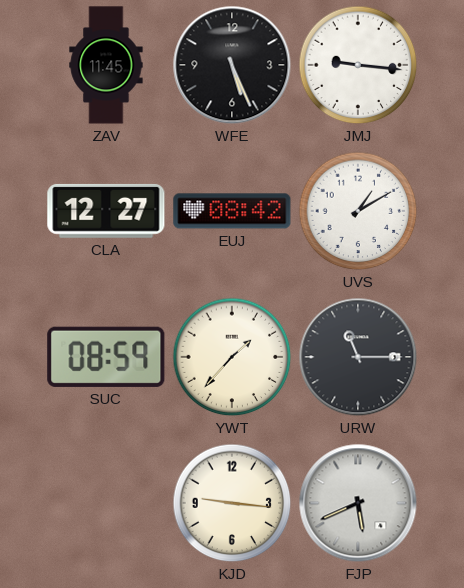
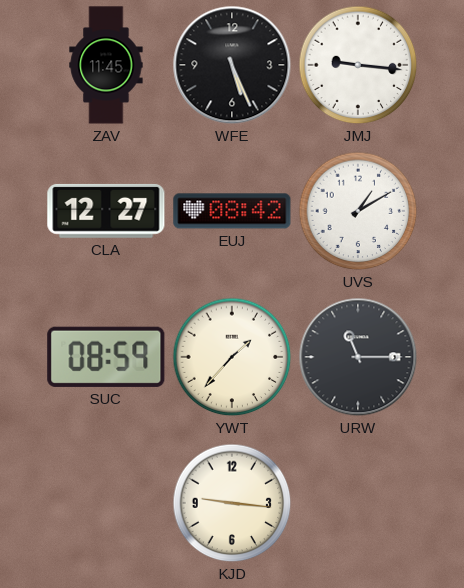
FJP: 5:41 -> none (358, 503)
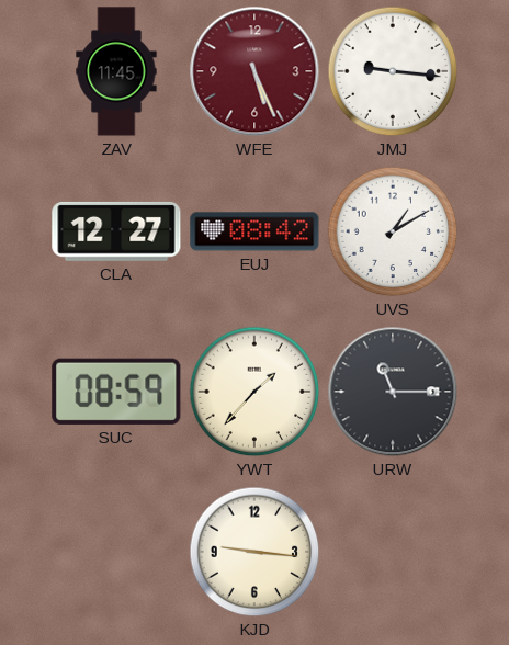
WFE dial: black -> burgundy (255, 71)
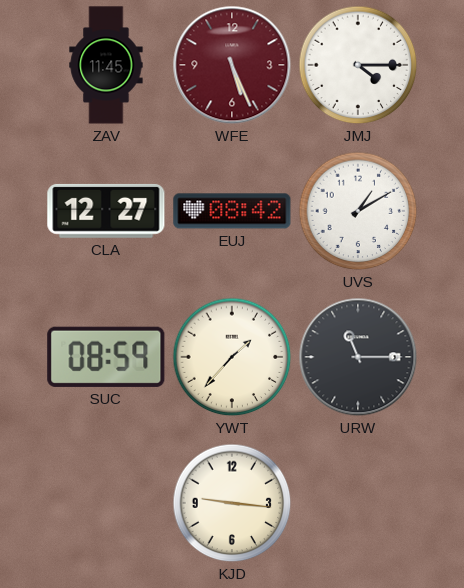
JMJ: 9:16 -> 4:15 (358, 65)
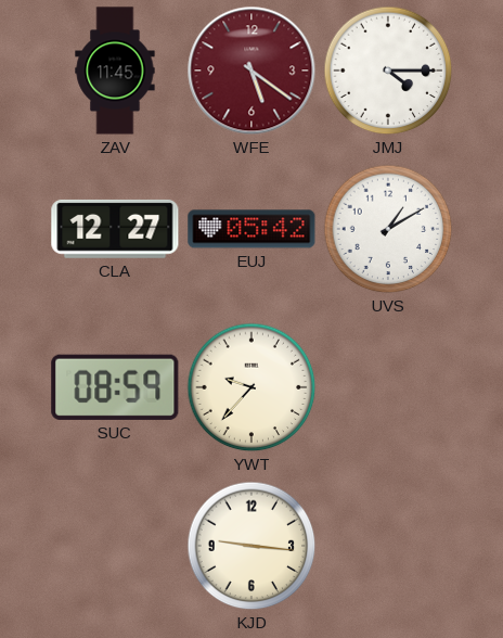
WFE: 5:26 -> 5:21 (251, 71)
EUJ: 08:42 -> 05:42 (251, 229)
YWT: 1:37 -> 9:37 (251, 387)
URW: 11:15 -> none (358, 357)
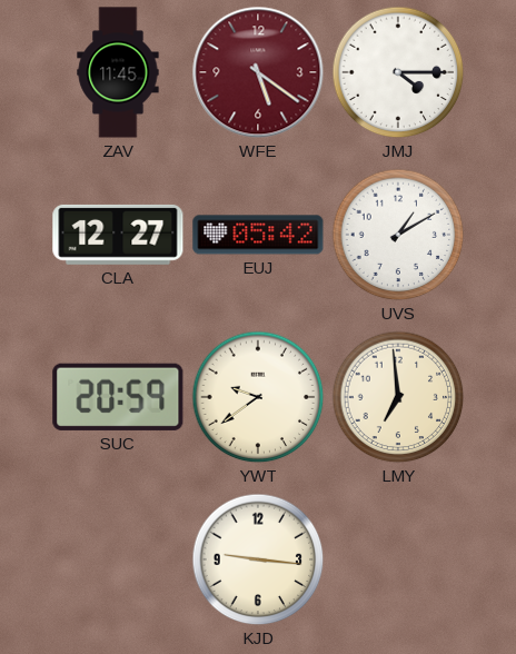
SUC: 08:59 -> 20:59 (118, 397)
YWT: 9:37 -> 9:39 (258, 397)
LMY: none -> 6:59 (398, 397)
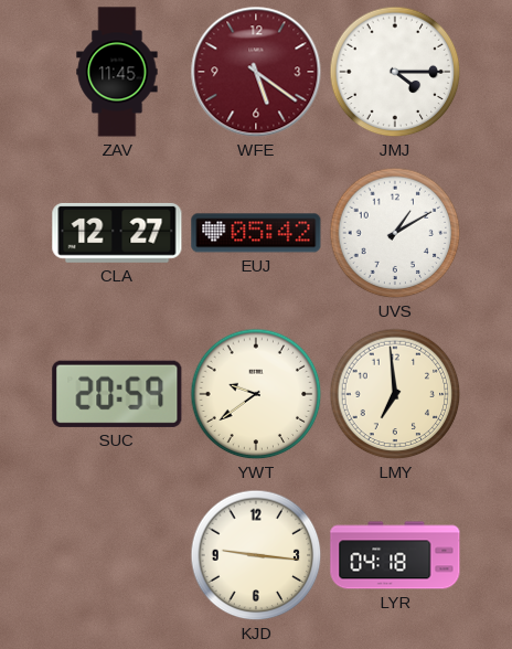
LYR: none -> 04:18 (395, 555)
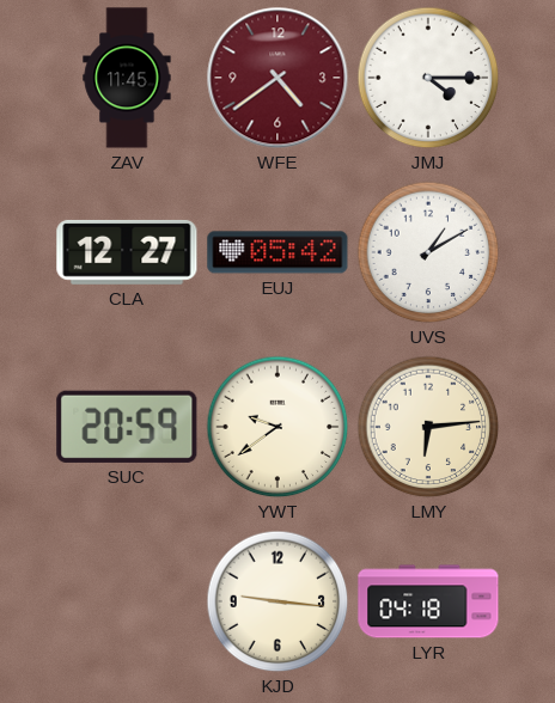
WFE: 5:21 -> 4:39 (277, 78)
LMY: 6:59 -> 6:14 (428, 427)
